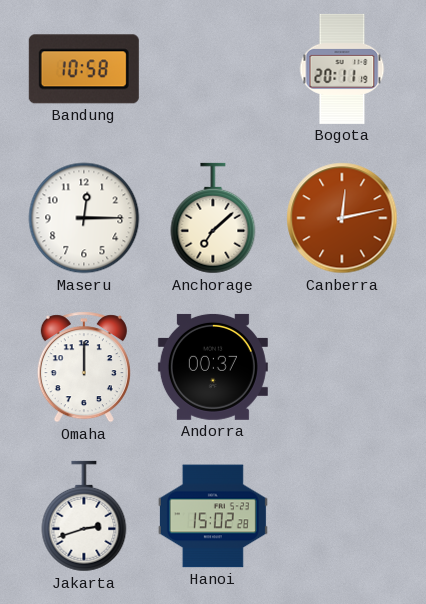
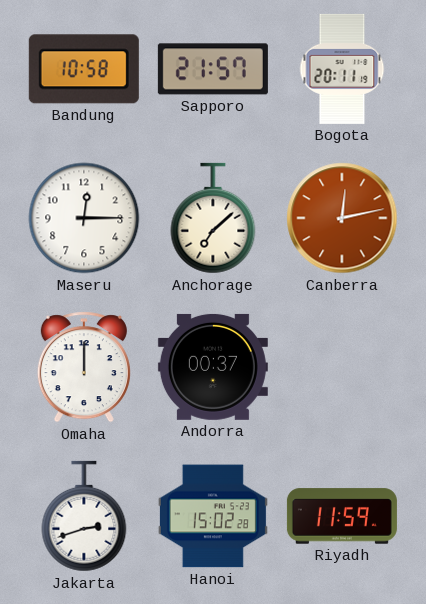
Sapporo: none -> 21:57 (213, 69)
Riyadh: none -> 11:59 (342, 516)
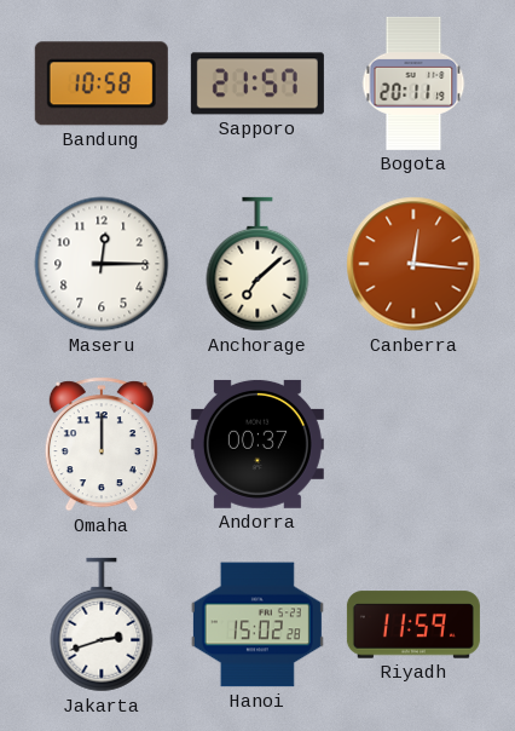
Canberra: 12:13 -> 12:16 (413, 264)
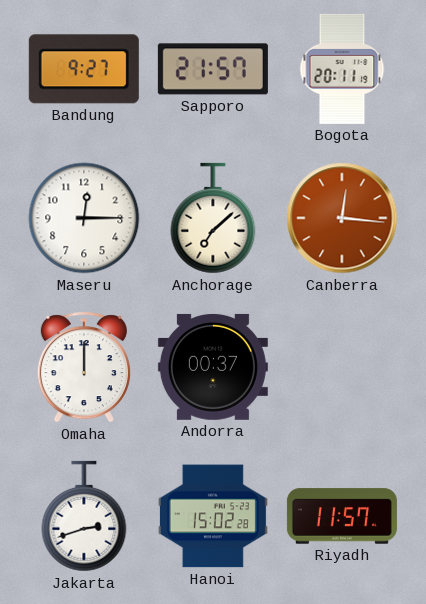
Bandung: 10:58 -> 9:27 (84, 69)
Riyadh: 11:59 -> 11:57 (342, 516)
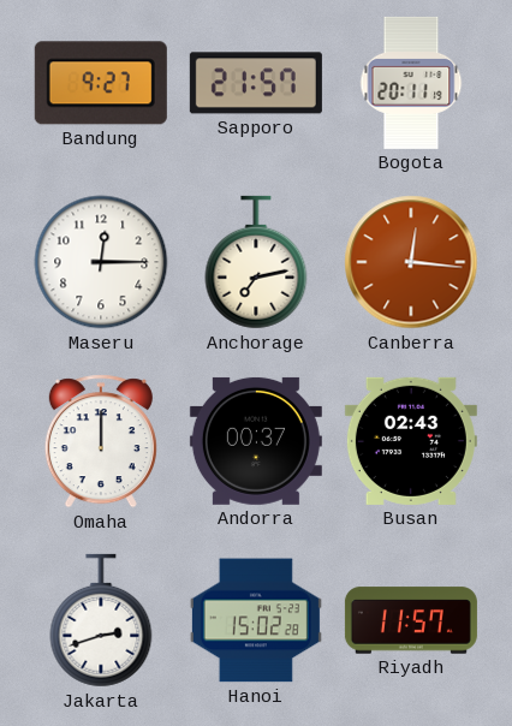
Anchorage: 7:08 -> 7:13 (256, 262)
Busan: none -> 02:43 (411, 441)
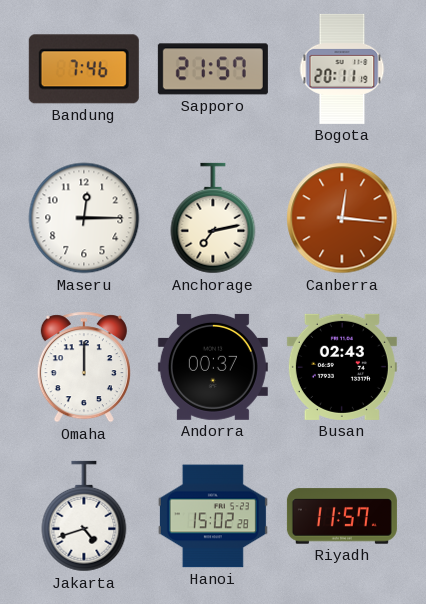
Bandung: 9:27 -> 7:46 (84, 69)
Jakarta: 2:42 -> 4:42 (84, 516)
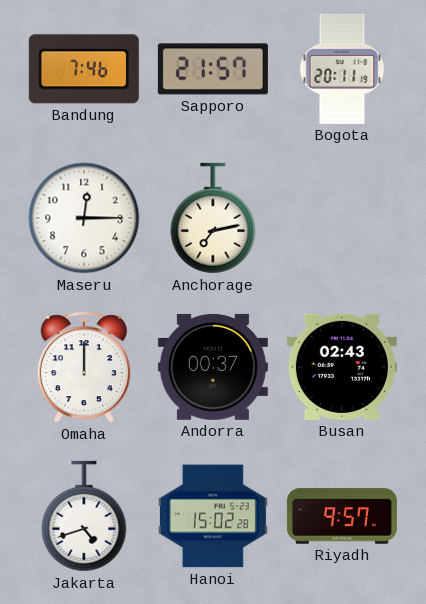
Canberra: 12:16 -> none (342, 218)
Riyadh: 11:57 -> 9:57 (342, 516)
